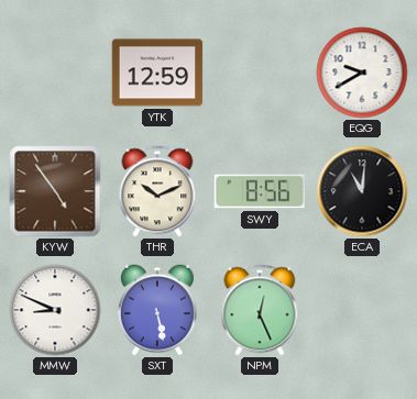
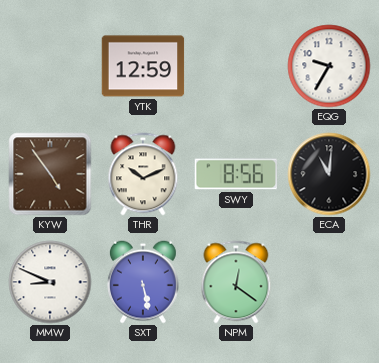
EQG: 9:40 -> 9:35 (329, 66)
NPM: 12:26 -> 12:21 (236, 282)
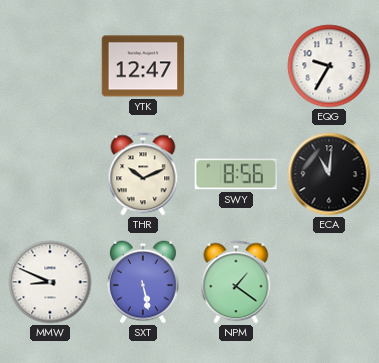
YTK: 12:59 -> 12:47 (143, 66)
KYW: 4:54 -> none (50, 174)
NPM: 12:21 -> 1:21 (236, 282)
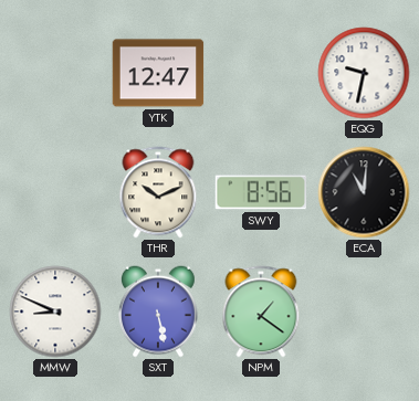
EQG: 9:35 -> 9:32 (364, 73)
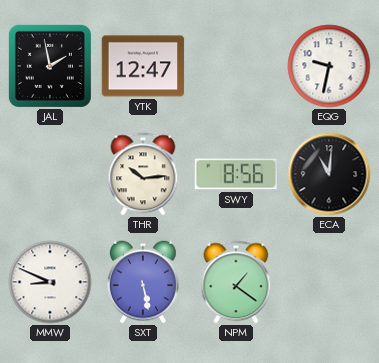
JAL: none -> 1:58 (50, 66)
THR: 10:11 -> 10:14 (143, 174)
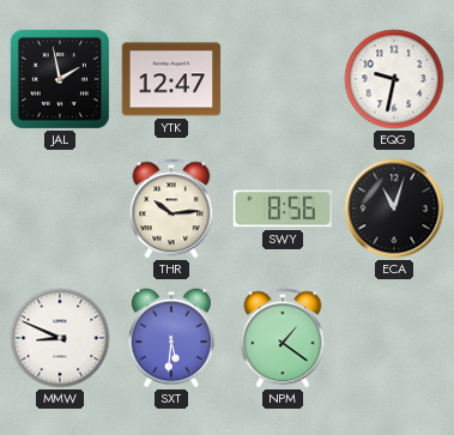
ECA: 11:01 -> 11:03 (394, 209)
SXT: 5:28 -> 5:31 (171, 338)
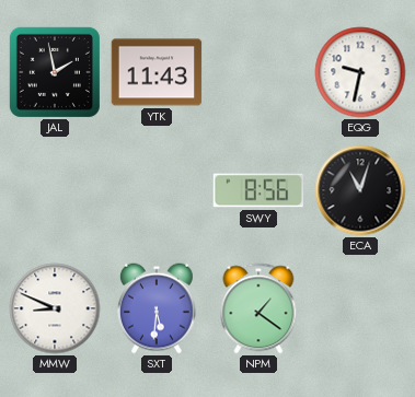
YTK: 12:47 -> 11:43 (157, 72)
THR: 10:14 -> none (171, 209)
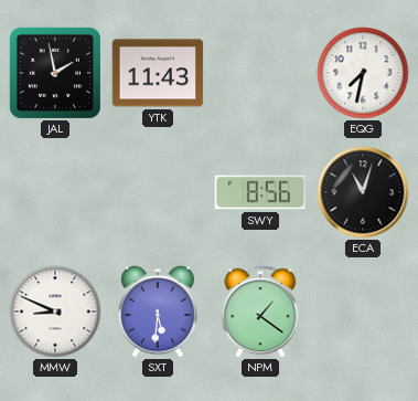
EQG: 9:32 -> 7:32 (363, 73)
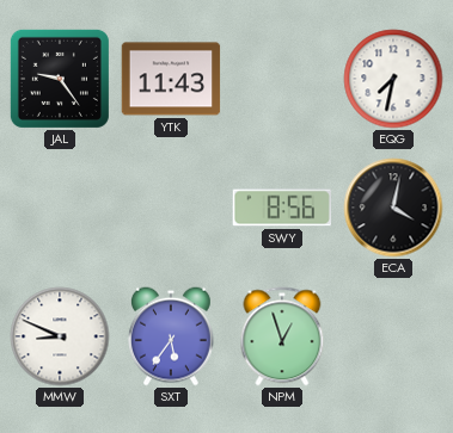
JAL: 1:58 -> 9:24 (60, 79)
ECA: 11:03 -> 4:02 (393, 208)
SXT: 5:31 -> 5:36 (171, 336)
NPM: 1:21 -> 12:57 (282, 336)
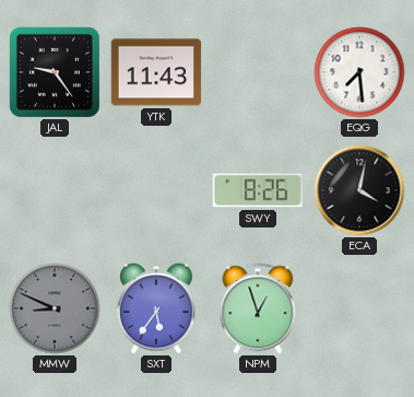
EQG: 7:32 -> 7:29 (359, 72)
SWY: 8:56 -> 8:26 (257, 190)
MMW dial: white -> grey (55, 308)
